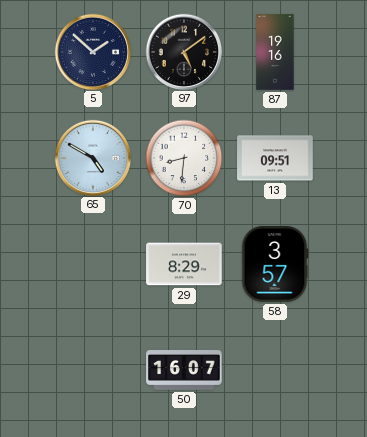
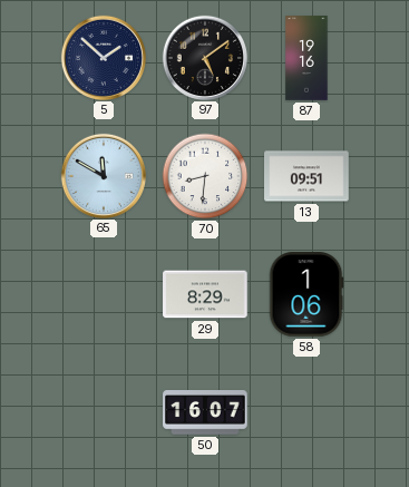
65: 4:50 -> 11:50 (103, 175)
58: 3:57 -> 1:06 (306, 294)
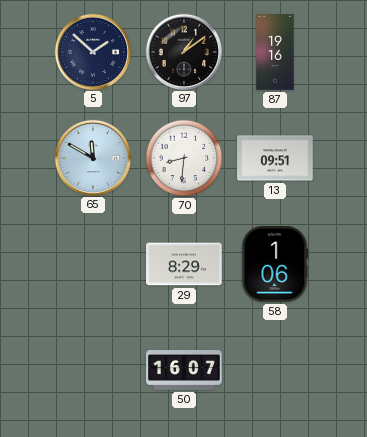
97: 5:09 -> 1:09 (183, 51)
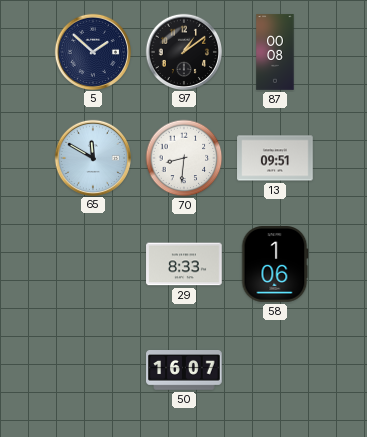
87: 19:16 -> 00:08 (275, 52)
29: 8:29 -> 8:33 (184, 264)
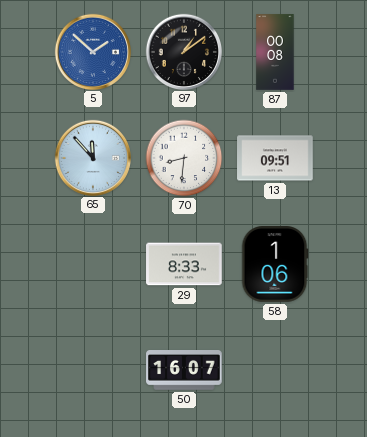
5 dial: navy -> blue (92, 51)
65: 11:50 -> 11:53 (92, 157)
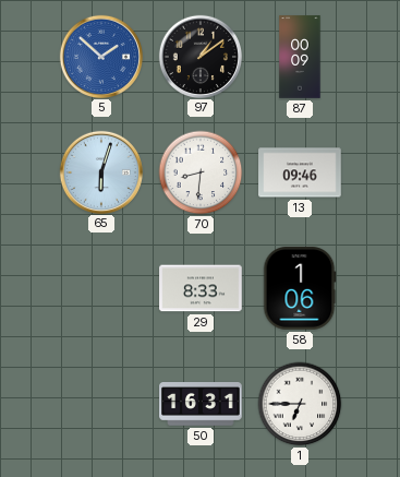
87: 00:08 -> 00:09 (300, 57)
65: 11:53 -> 6:03 (100, 171)
13: 09:51 -> 09:46 (300, 172)
50: 16:07 -> 16:31 (201, 405)
1: none -> 6:45 (300, 404)
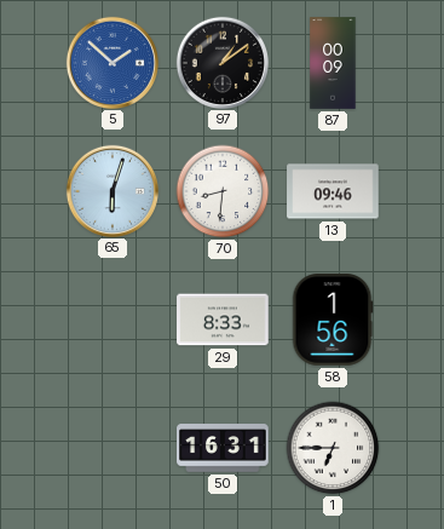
58: 1:06 -> 1:56 (333, 320)
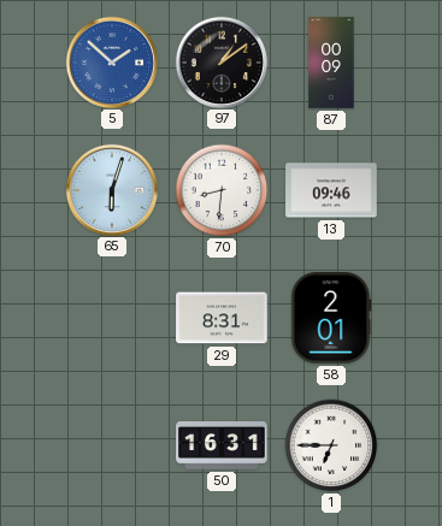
29: 8:33 -> 8:31 (222, 318)
58: 1:56 -> 2:01 (331, 318)
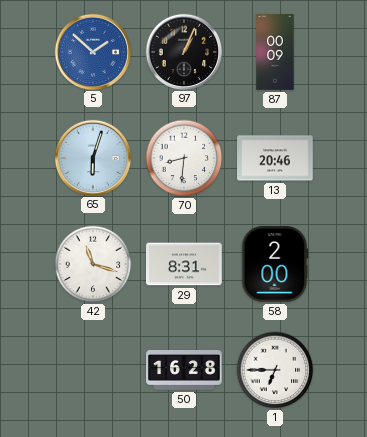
97: 1:09 -> 1:04 (183, 51)
13: 09:46 -> 20:46 (275, 158)
42: none -> 11:18 (93, 264)
58: 2:01 -> 2:00 (275, 264)
50: 16:31 -> 16:28 (184, 371)
